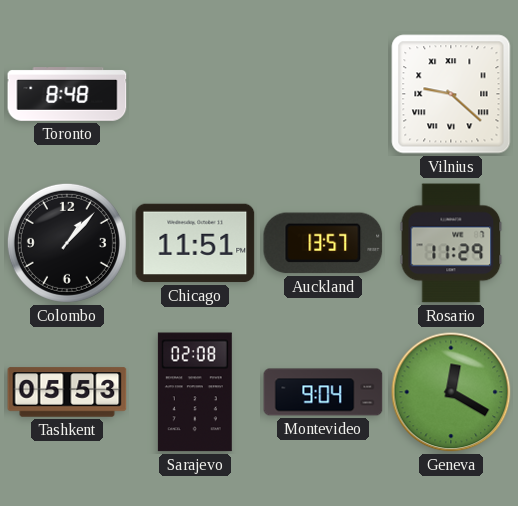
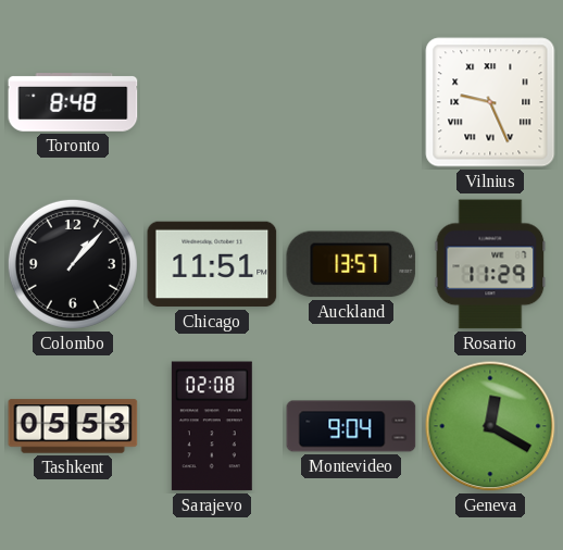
Vilnius: 9:22 -> 9:26 (490, 102)
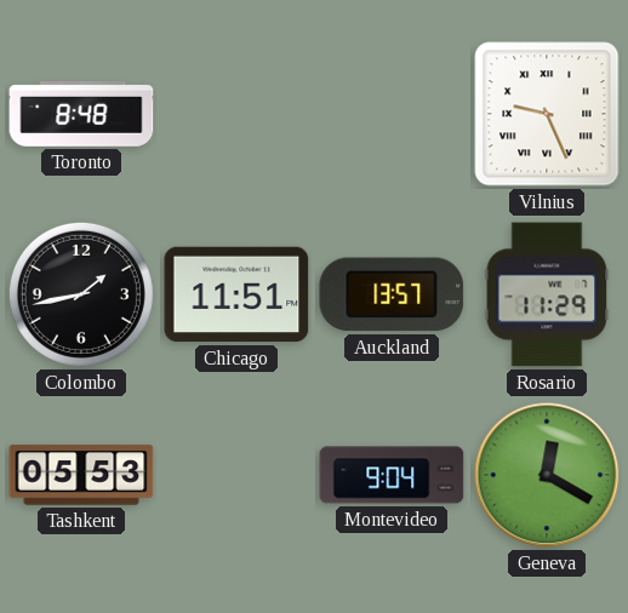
Colombo: 1:07 -> 1:43 (81, 294)
Sarajevo: 02:08 -> none (212, 426)
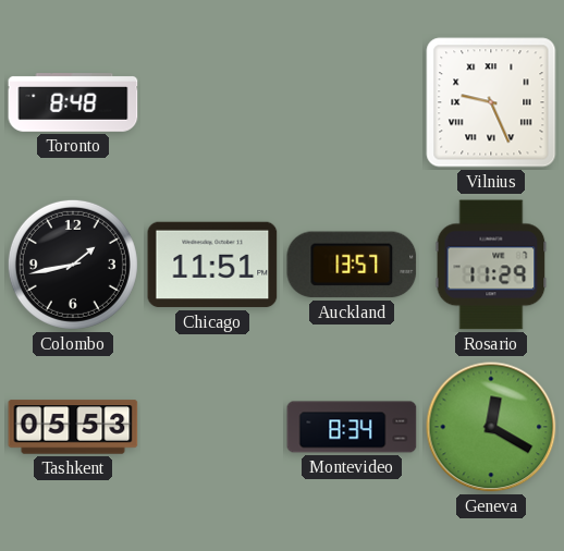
Montevideo: 9:04 -> 8:34 (352, 427)
